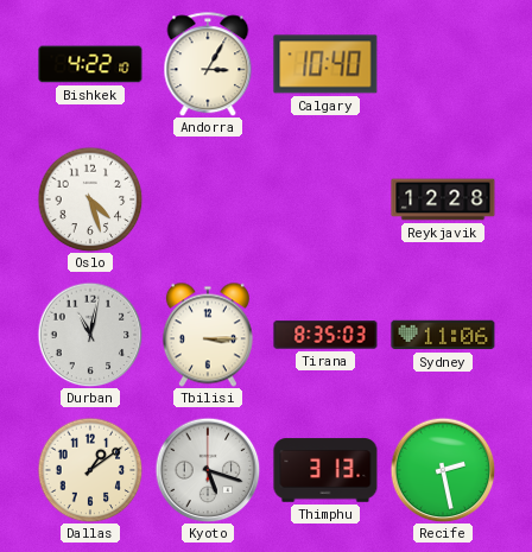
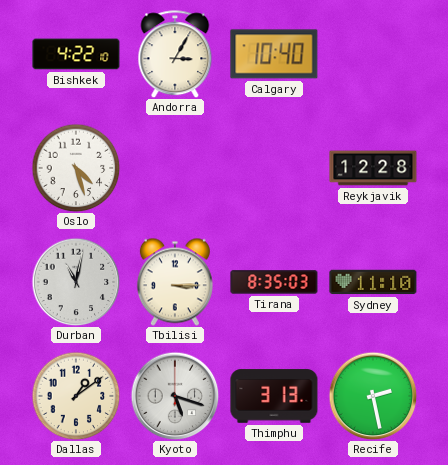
Sydney: 11:06 -> 11:10 (373, 282)
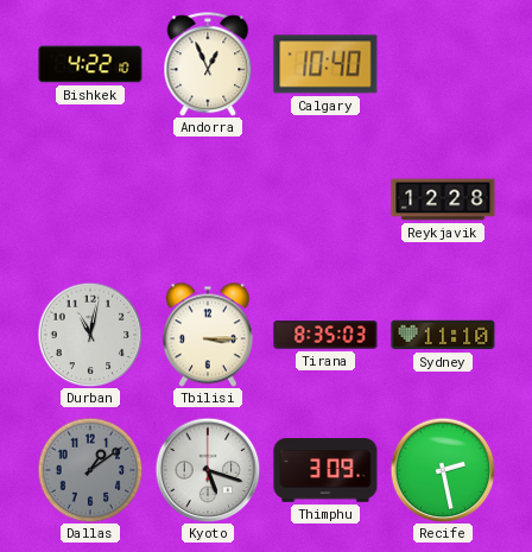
Andorra: 3:05 -> 12:56 (208, 64)
Oslo: 4:27 -> none (76, 168)
Dallas dial: cream -> grey (90, 470)
Thimphu: 3:13 -> 3:09 (325, 470)
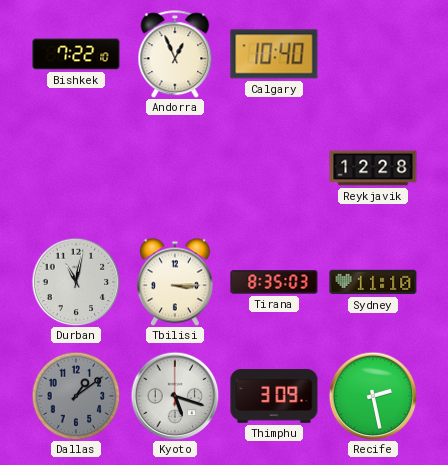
Bishkek: 4:22 -> 7:22 (76, 54)
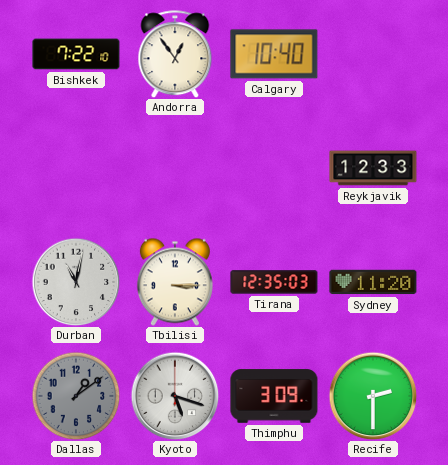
Andorra: 12:56 -> 12:54 (175, 54)
Reykjavik: 12:28 -> 12:33 (373, 168)
Tirana: 8:35 -> 12:35 (274, 282)
Sydney: 11:10 -> 11:20 (373, 282)
Recife: 2:28 -> 2:30 (373, 396)
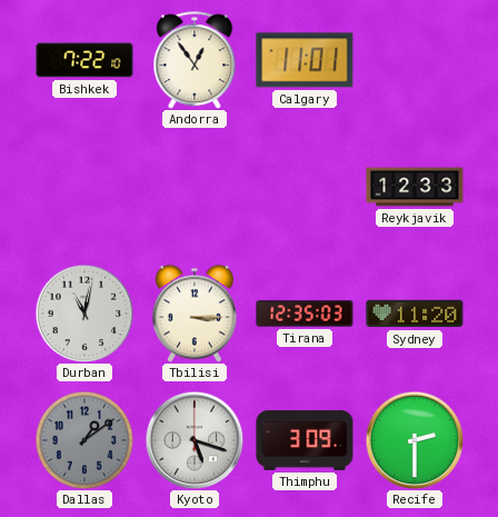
Calgary: 10:40 -> 11:01 (305, 60)
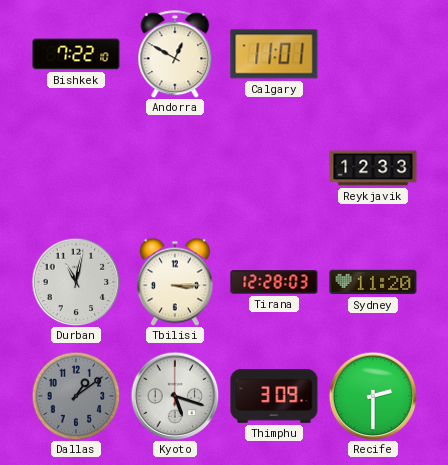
Andorra: 12:54 -> 12:50 (175, 54)
Tirana: 12:35 -> 12:28 (274, 282)
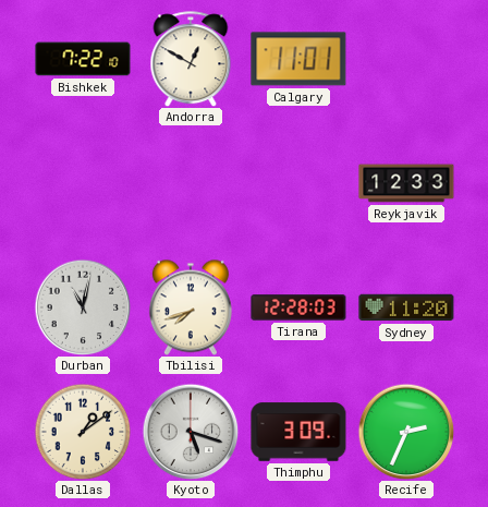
Tbilisi: 3:15 -> 7:42 (191, 307)
Dallas dial: grey -> cream (83, 432)
Recife: 2:30 -> 2:34 (406, 432)
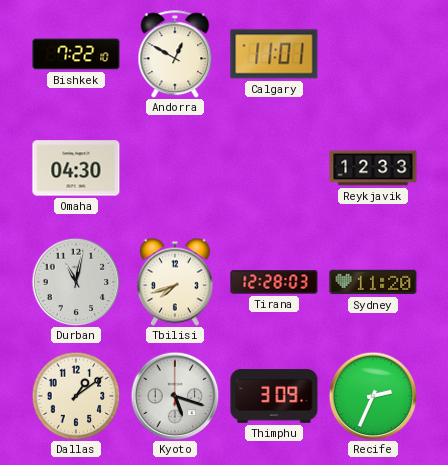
Omaha: none -> 04:30 (76, 168)
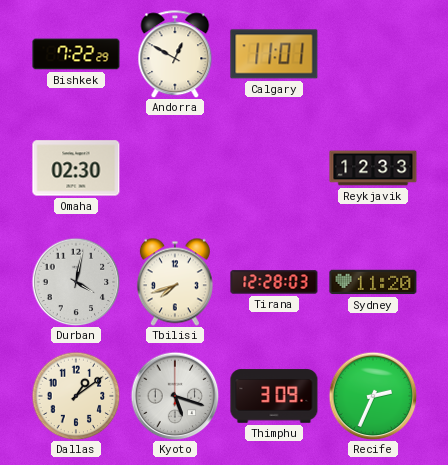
Bishkek: 7:22:10 -> 7:22:29 (76, 54)
Omaha: 04:30 -> 02:30 (76, 168)
Durban: 11:02 -> 4:02 (76, 282)
